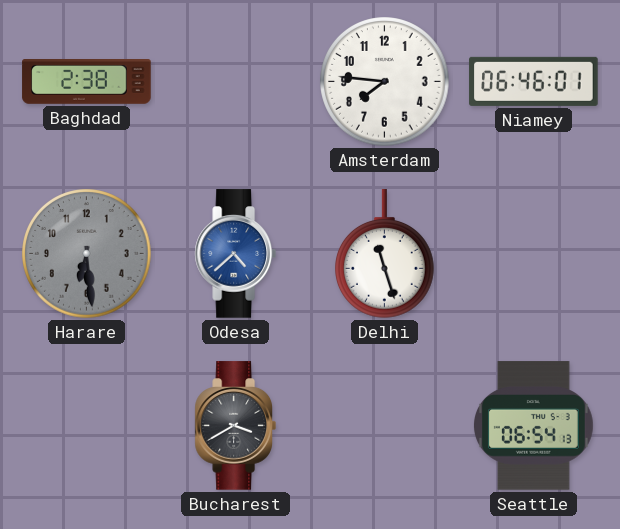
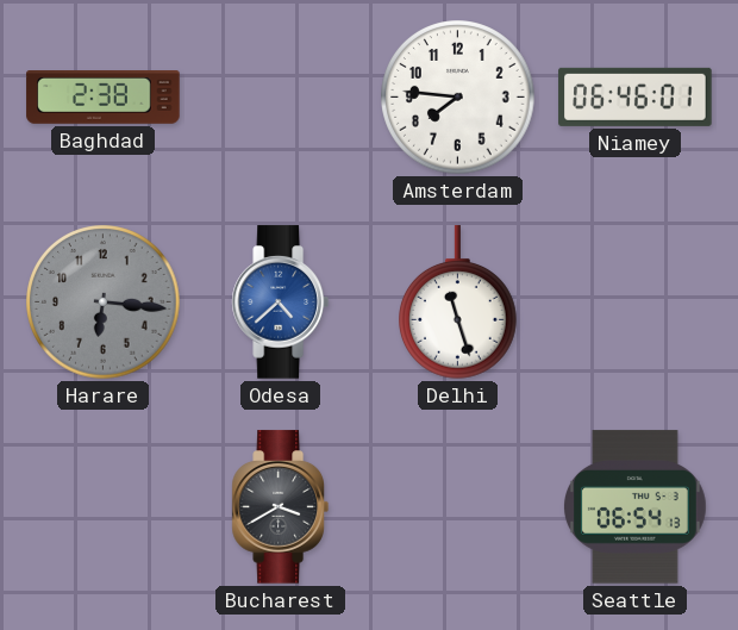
Harare: 6:29 -> 6:16 (104, 302)
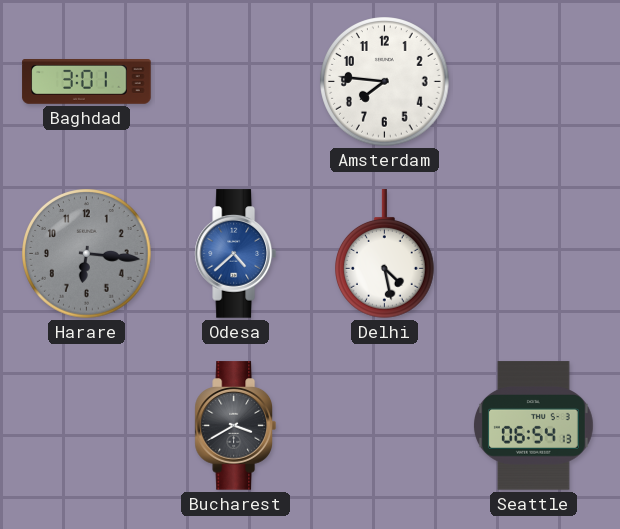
Baghdad: 2:38 -> 3:01 (87, 82)
Niamey: 06:46 -> none (636, 96)
Delhi: 11:27 -> 4:28 (385, 254)
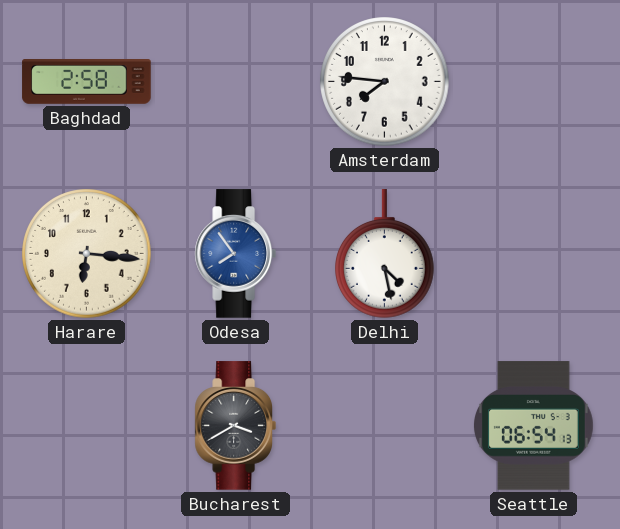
Baghdad: 3:01 -> 2:58 (87, 82)
Harare dial: grey -> cream (87, 254)
Odesa: 4:38 -> 7:54 (235, 254)
